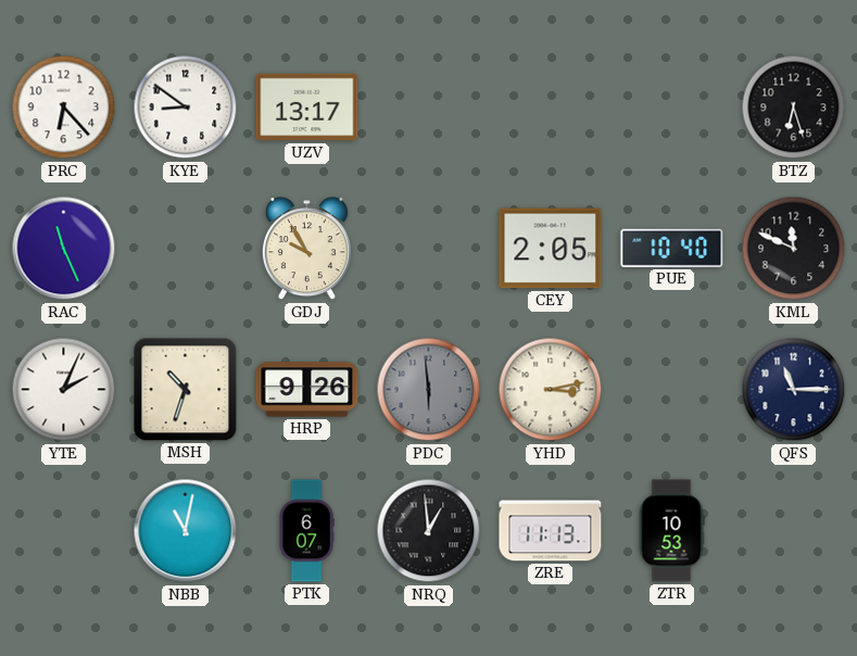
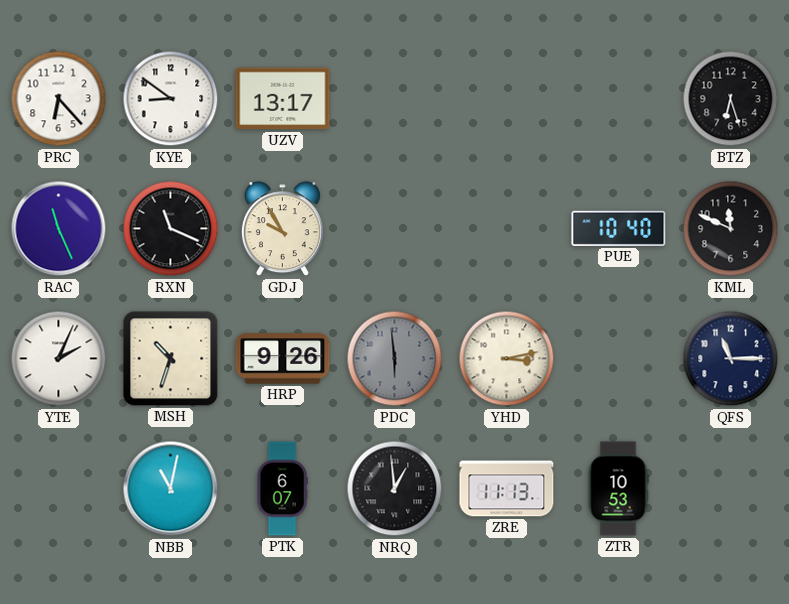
RXN: none -> 11:19 (171, 229)
CEY: 2:05 -> none (551, 249)
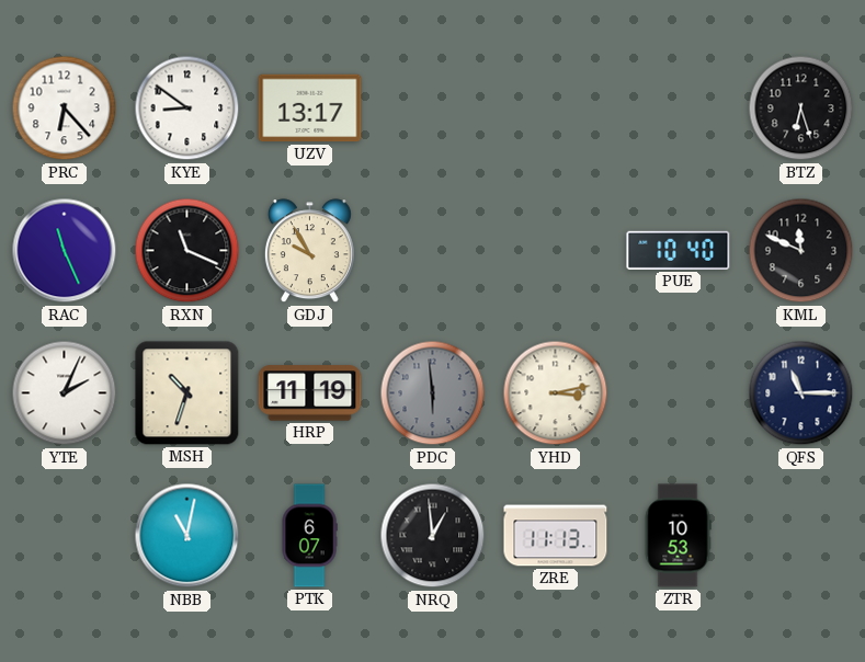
HRP: 9:26 -> 11:19 (310, 393)
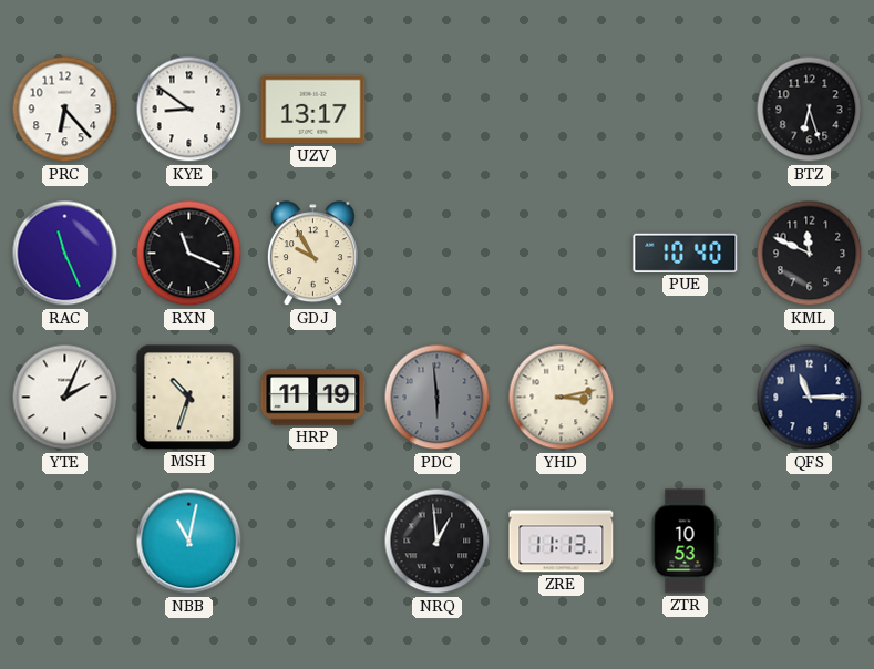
PTK: 6:07 -> none (309, 536)
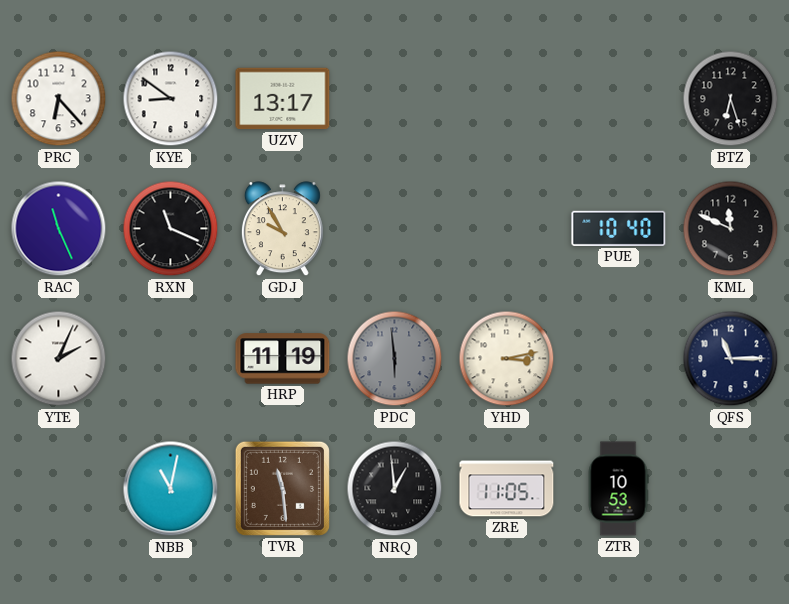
MSH: 10:33 -> none (189, 398)
TVR: none -> 11:29 (282, 488)
ZRE: 11:13 -> 11:05 (507, 489)
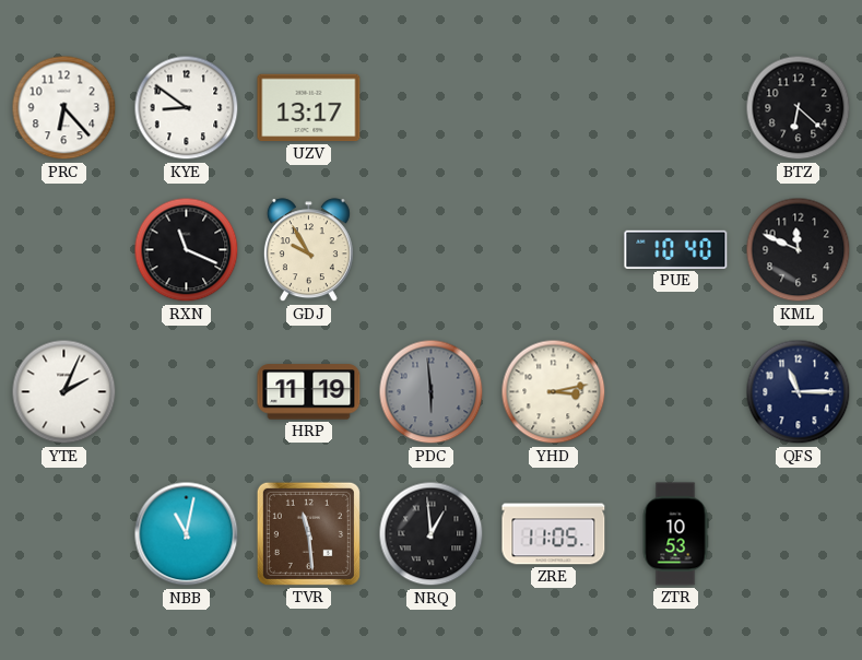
BTZ: 6:27 -> 6:22 (799, 108)
RAC: 11:26 -> none (59, 229)
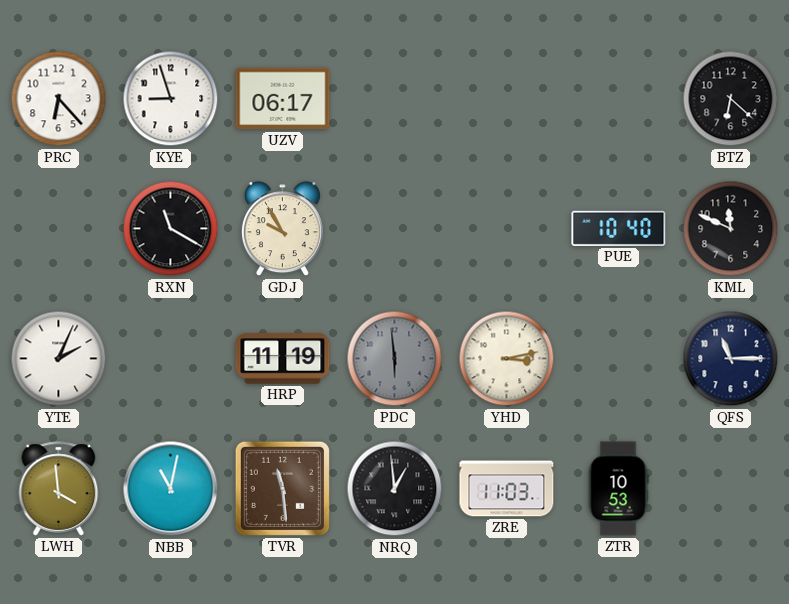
KYE: 8:51 -> 8:57 (171, 99)
UZV: 13:17 -> 06:17 (283, 99)
RXN: 11:19 -> 11:20 (171, 229)
LWH: none -> 3:59 (59, 489)
ZRE: 11:05 -> 11:03 (507, 489)
